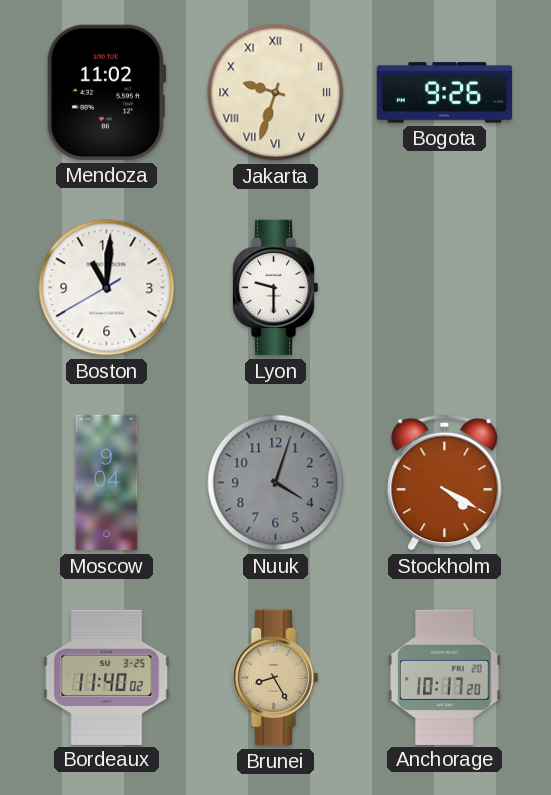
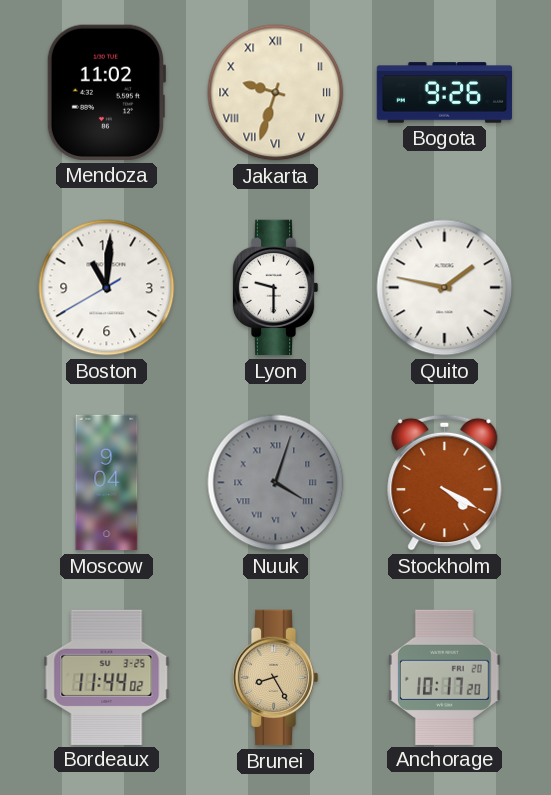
Quito: none -> 1:47 (445, 288)
Nuuk numerals: Arabic -> Roman (276, 483)
Bordeaux: 11:40 -> 11:44 (107, 677)
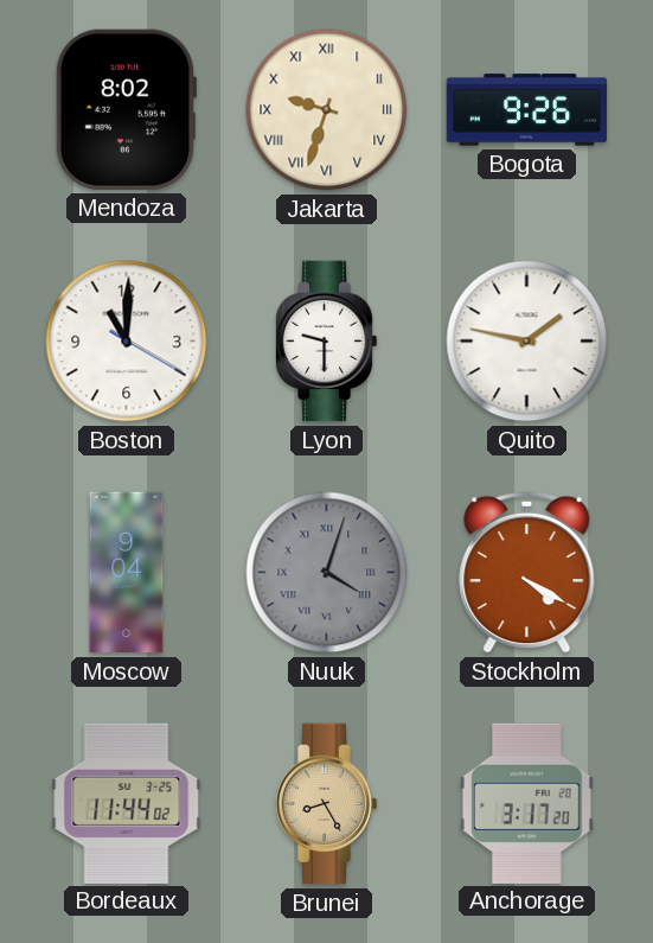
Mendoza: 11:02 -> 8:02 (124, 109)
Boston: 11:00:40 -> 11:00:20 (127, 342)
Anchorage: 10:17 -> 3:17 (526, 803)
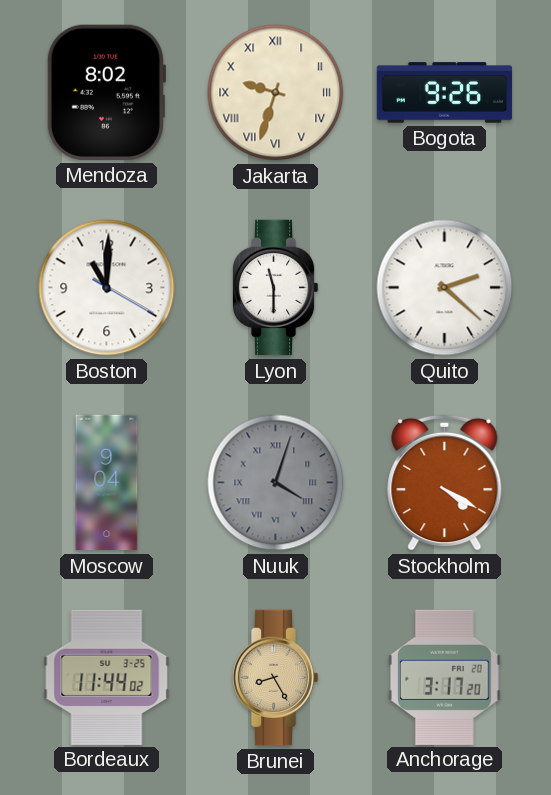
Lyon: 9:30 -> 11:30 (275, 288)
Quito: 1:47 -> 2:22 (445, 288)
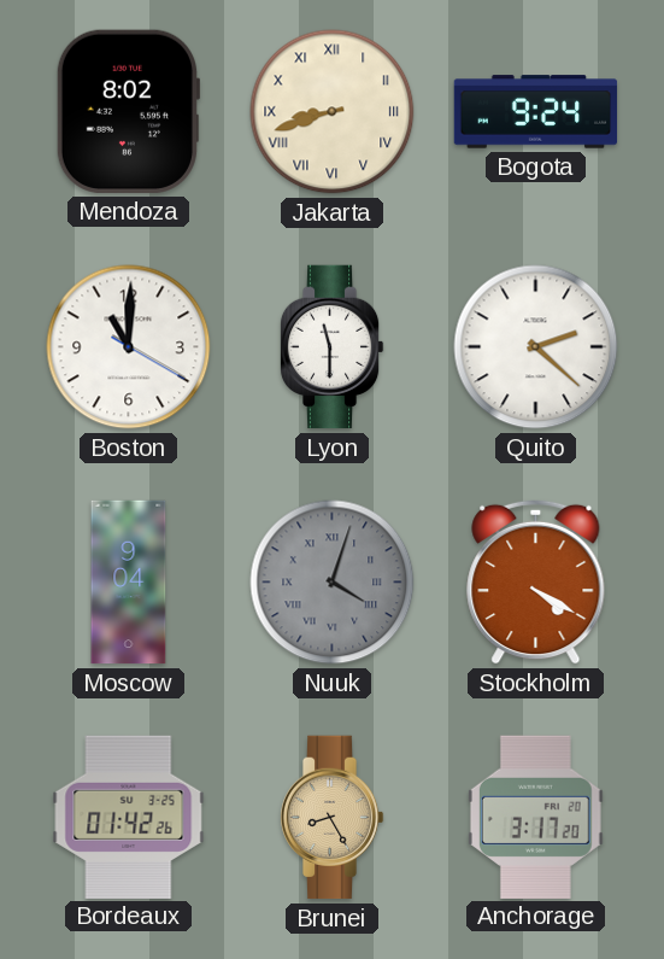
Jakarta: 9:33 -> 8:42 (333, 112)
Bogota: 9:26 -> 9:24 (536, 112)
Bordeaux: 11:44 -> 01:42 (129, 817)
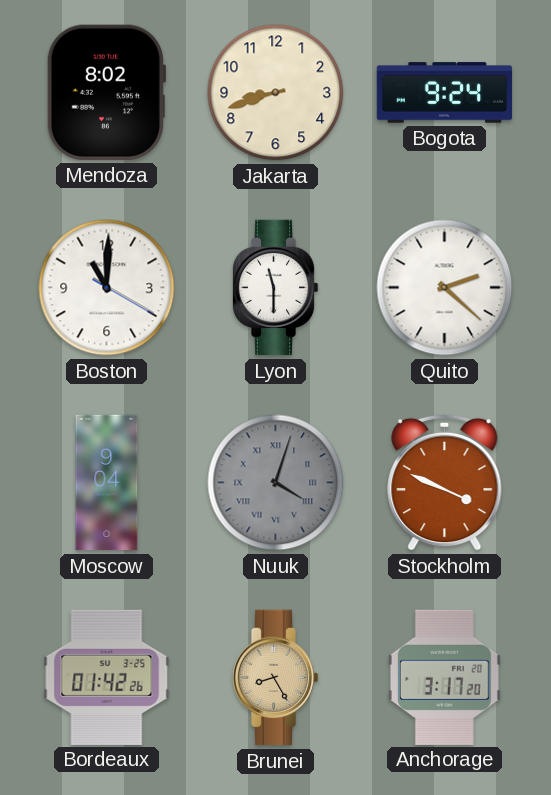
Jakarta numerals: Roman -> Arabic (276, 93)
Stockholm: 4:20 -> 3:49 (445, 482)
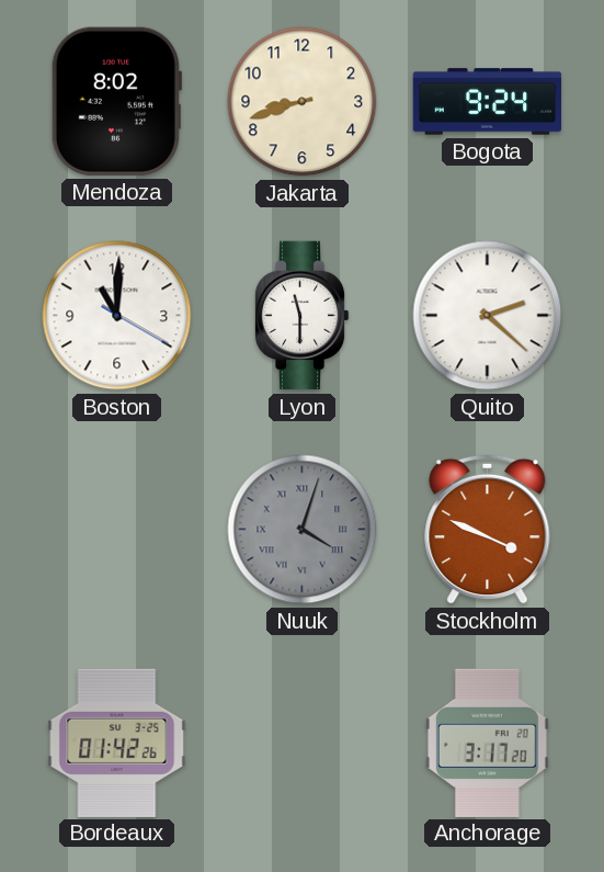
Moscow: 9:04 -> none (107, 483)
Brunei: 8:25 -> none (275, 678)
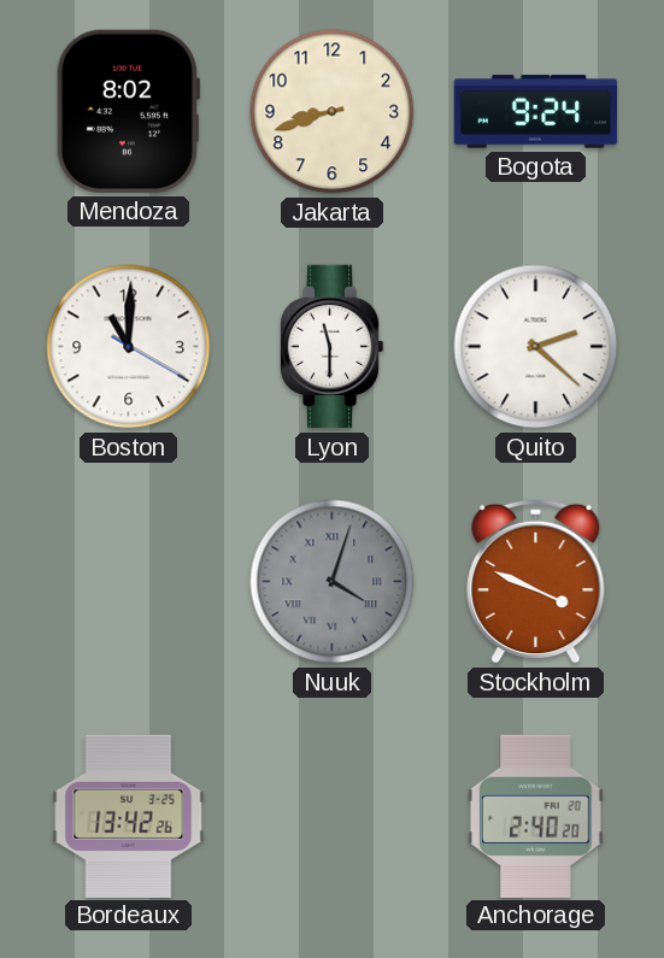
Bordeaux: 01:42 -> 13:42 (129, 816)
Anchorage: 3:17 -> 2:40 (535, 816)
